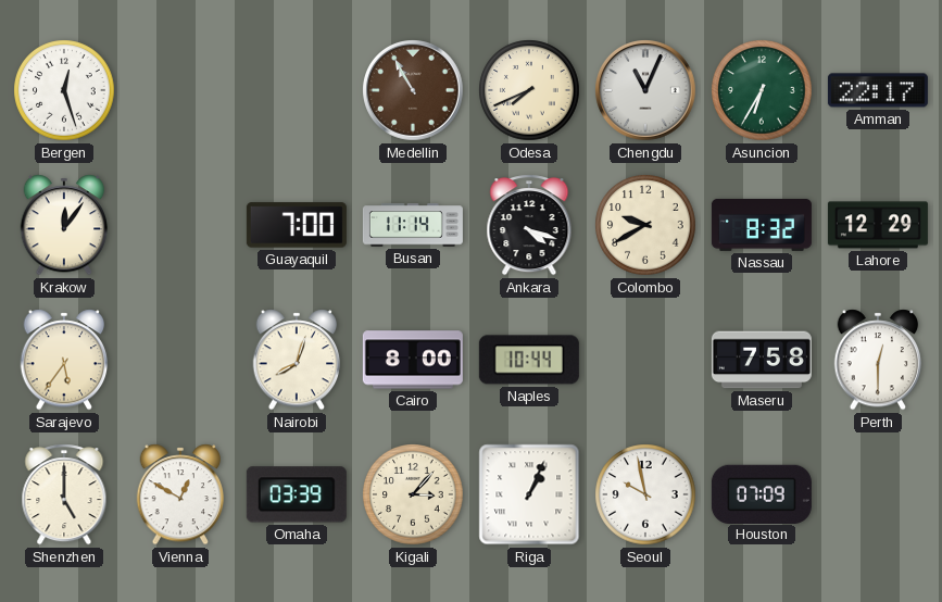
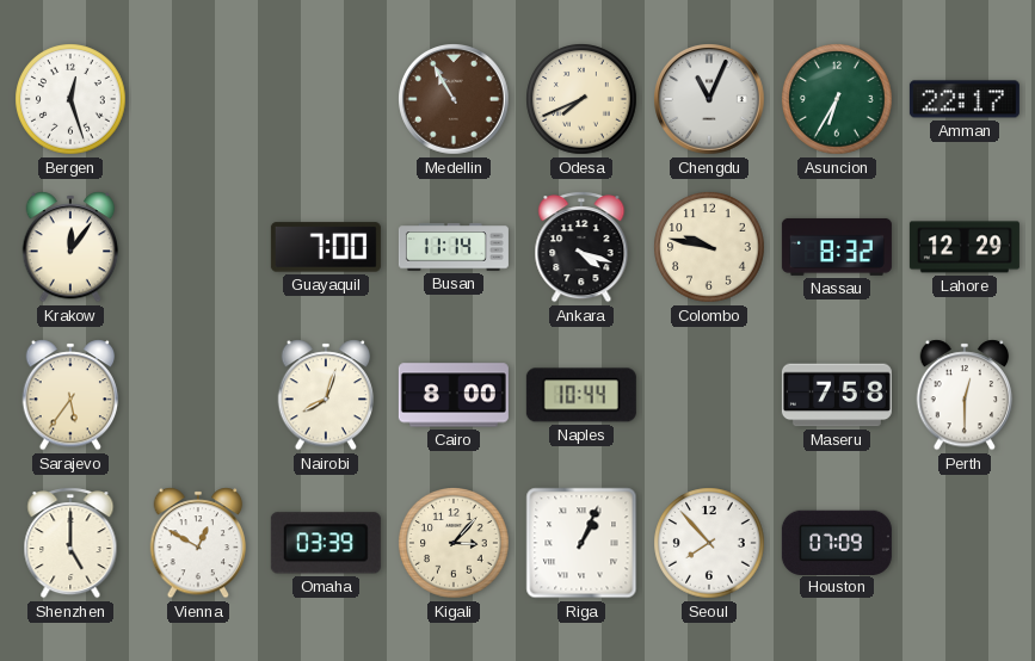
Colombo: 9:40 -> 9:47 (709, 247)
Seoul: 9:58 -> 7:53 (709, 543)
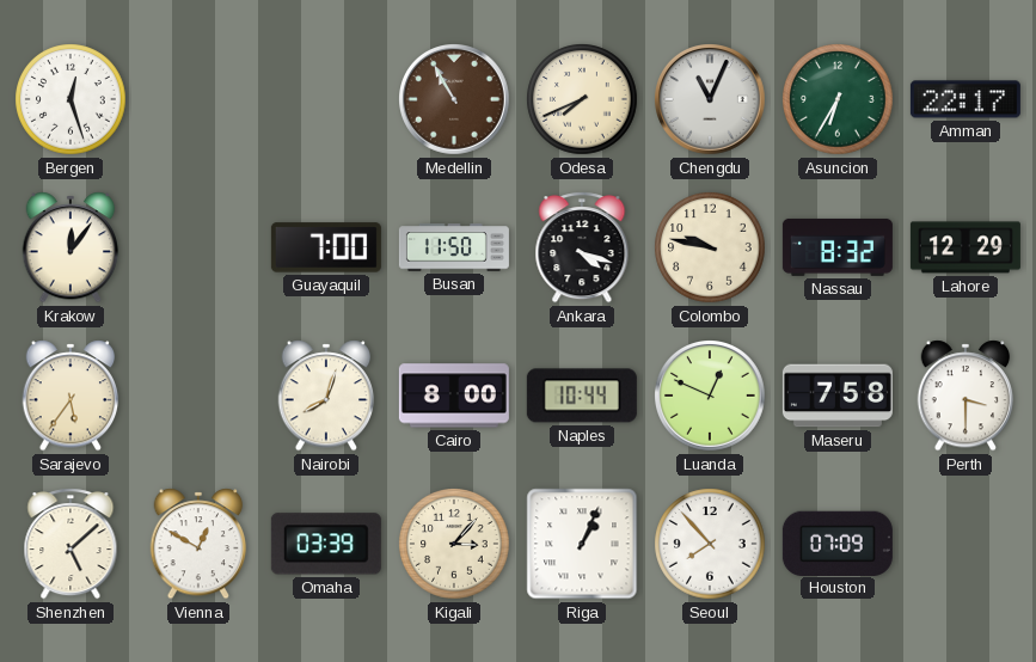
Busan: 11:14 -> 11:50 (454, 247)
Luanda: none -> 12:49 (711, 397)
Perth: 12:30 -> 3:30 (965, 396)
Shenzhen: 5:00 -> 5:08 (71, 544)
